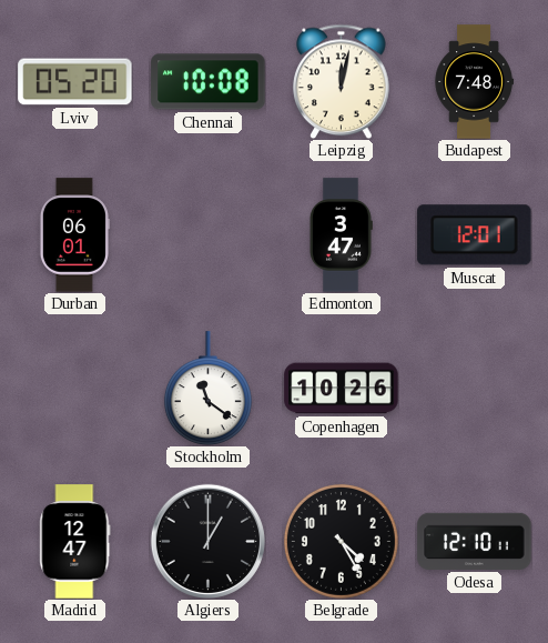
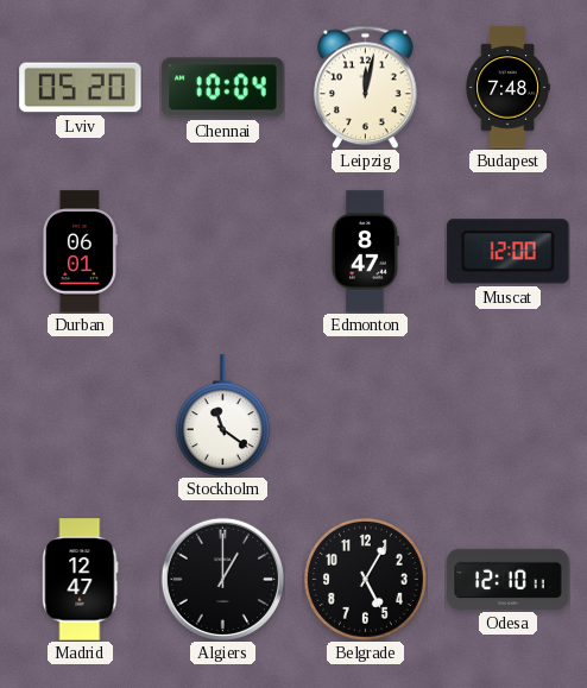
Chennai: 10:08 -> 10:04 (223, 88)
Edmonton: 3:47 -> 8:47 (366, 252)
Muscat: 12:01 -> 12:00 (509, 252)
Copenhagen: 10:26 -> none (342, 389)
Belgrade: 4:25 -> 5:05 (365, 579)
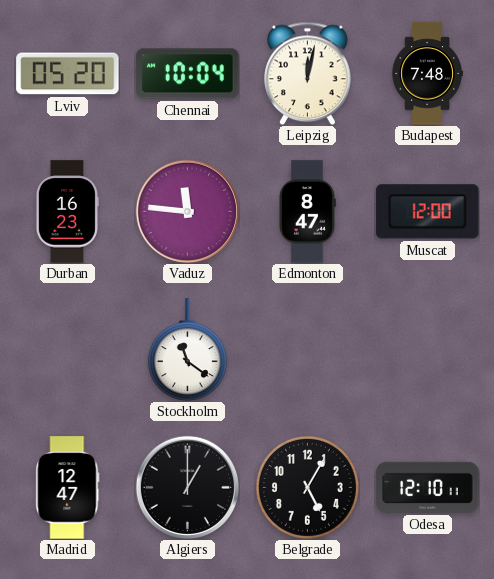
Durban: 06:01 -> 16:23 (67, 212)
Vaduz: none -> 11:46 (187, 211)
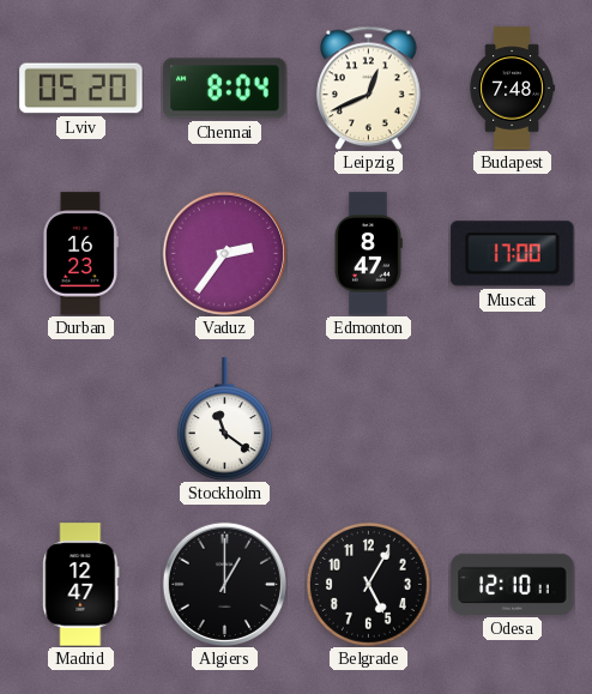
Chennai: 10:04 -> 8:04 (225, 89)
Leipzig: 12:02 -> 12:41 (369, 87)
Vaduz: 11:46 -> 2:36 (224, 253)
Muscat: 12:00 -> 17:00 (513, 254)
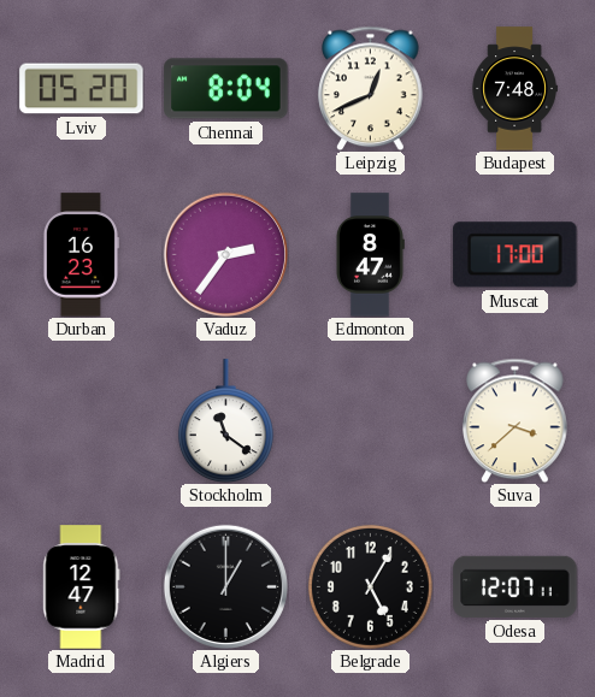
Suva: none -> 3:38 (516, 420)
Odesa: 12:10 -> 12:07 (516, 586)
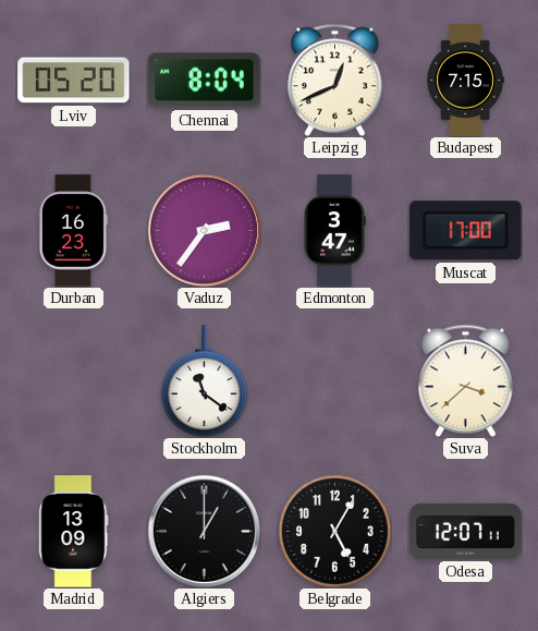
Budapest: 7:48 -> 7:15 (465, 81)
Edmonton: 8:47 -> 3:47 (335, 231)
Madrid: 12:47 -> 13:09 (74, 532)
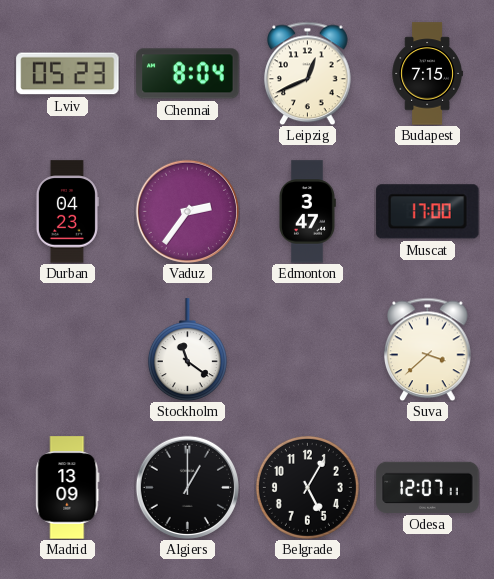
Lviv: 05:20 -> 05:23 (68, 74)
Durban: 16:23 -> 04:23 (67, 212)
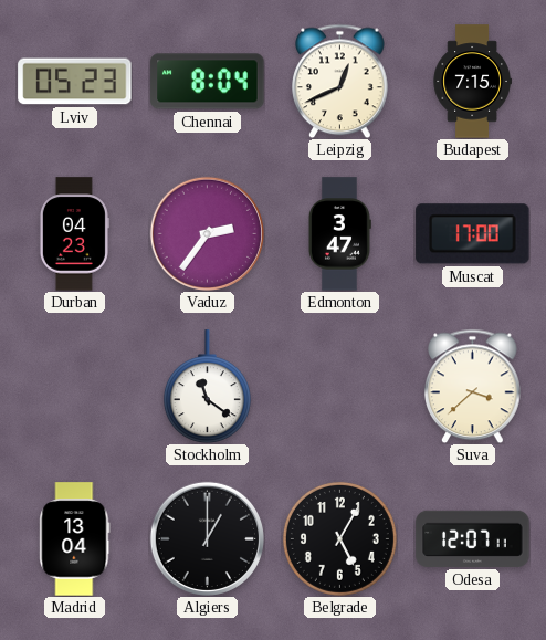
Madrid: 13:09 -> 13:04 (75, 539)
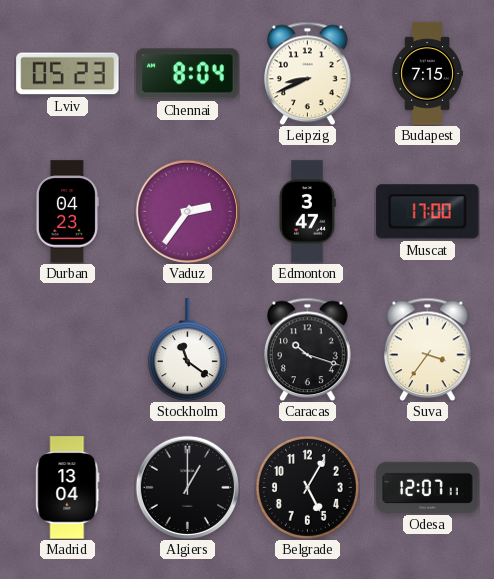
Leipzig: 12:41 -> 8:41 (308, 73)
Caracas: none -> 10:18 (308, 349)
Suva: 3:38 -> 3:36 (428, 349)
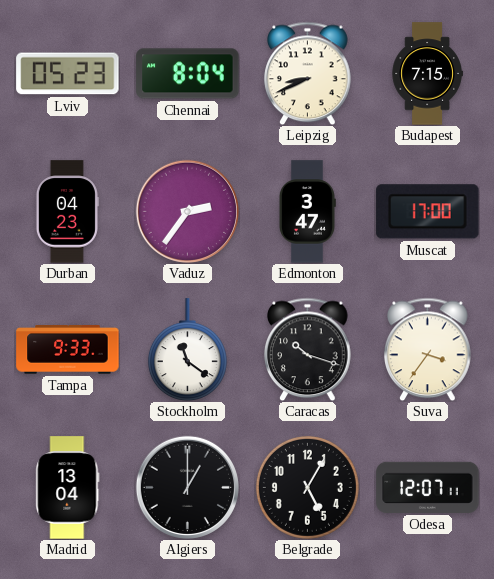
Tampa: none -> 9:33 (68, 350)
